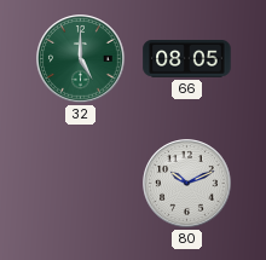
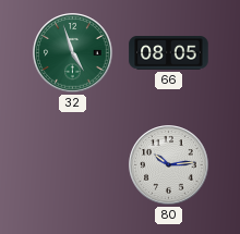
32: 5:00 -> 4:57 (73, 53)
80: 10:11 -> 10:14 (169, 165)
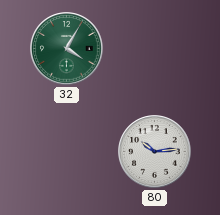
32: 4:57 -> 4:05 (67, 49)
66: 08:05 -> none (169, 53)
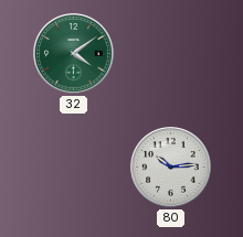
32: 4:05 -> 4:09 (74, 54)
